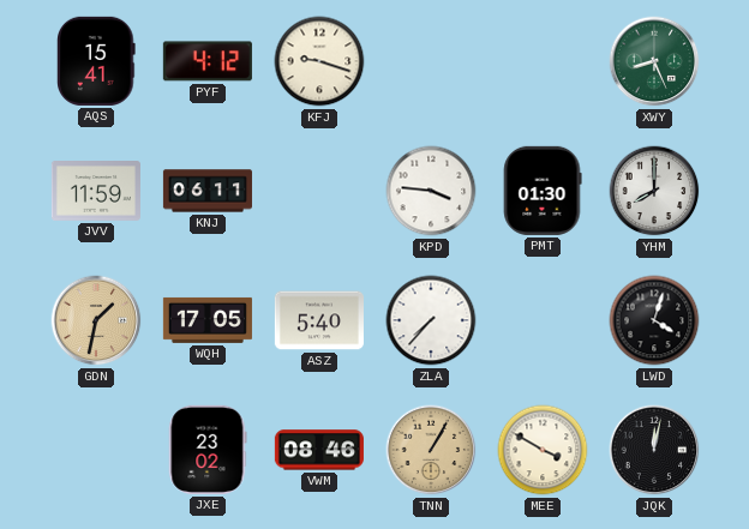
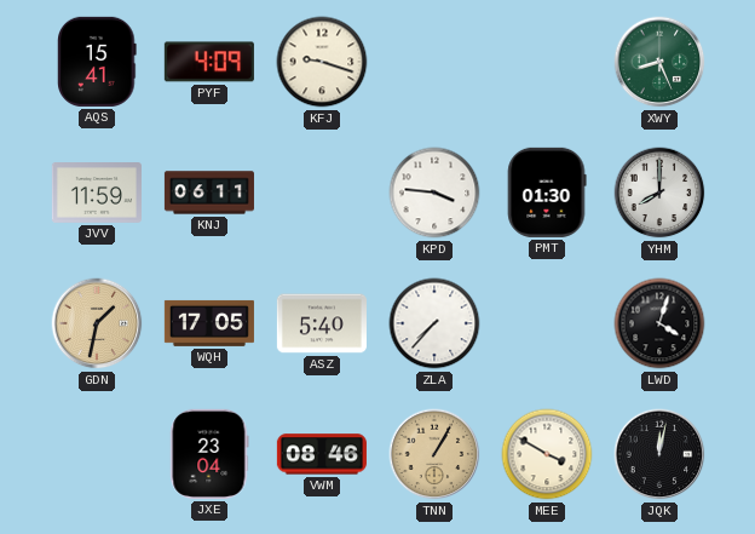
PYF: 4:12 -> 4:09 (209, 62)
JXE: 23:02 -> 23:04 (209, 454)
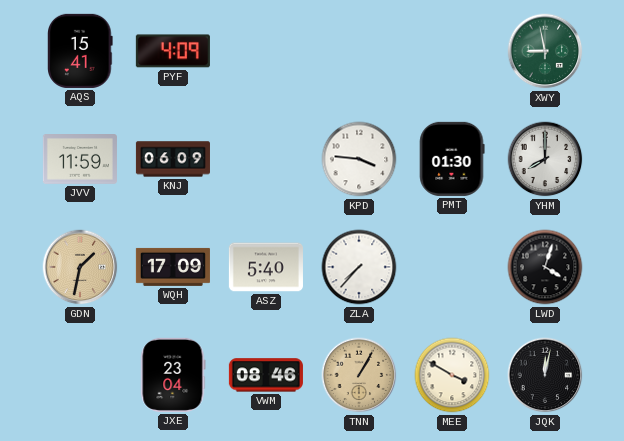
KFJ: 9:18 -> none (322, 62)
XWY: 8:26 -> 8:58 (545, 51)
KNJ: 06:11 -> 06:09 (173, 159)
WQH: 17:05 -> 17:09 (173, 267)
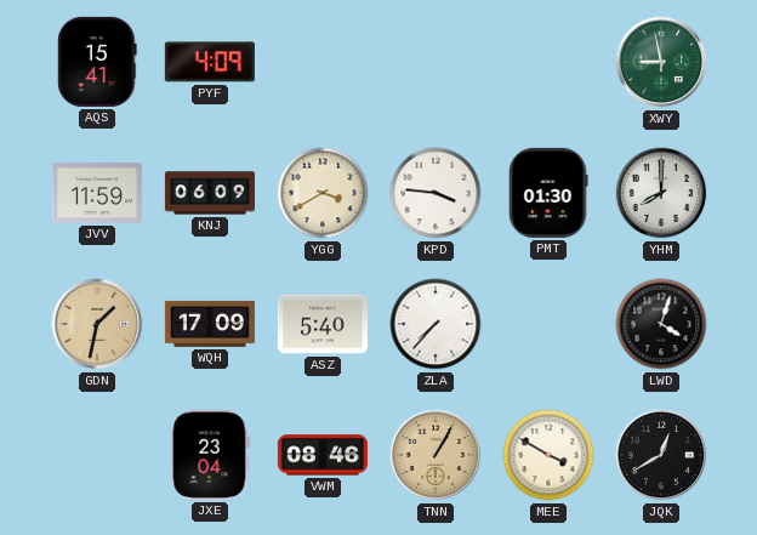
YGG: none -> 3:40 (323, 193)
JQK: 12:02 -> 12:40 (661, 455)
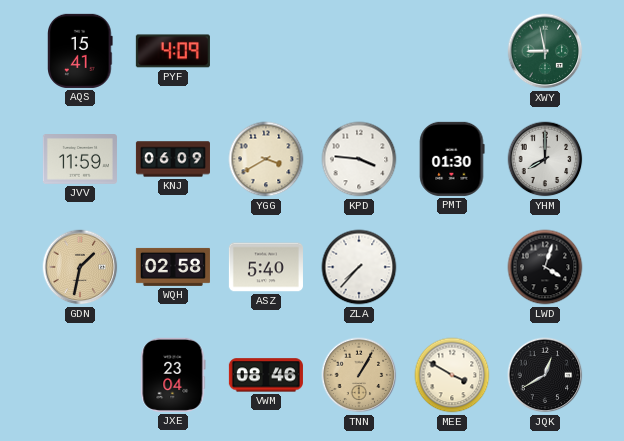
WQH: 17:09 -> 02:58 (173, 267)
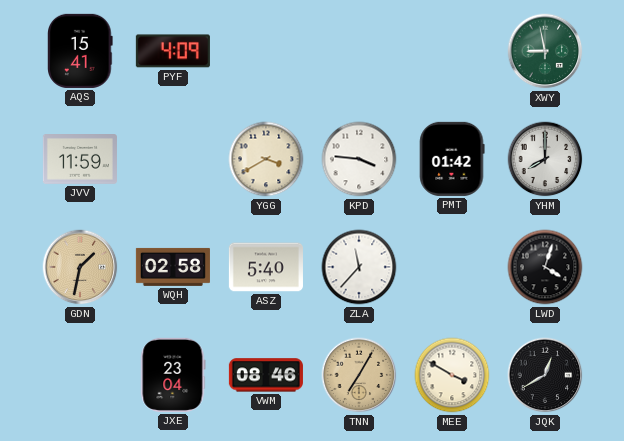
KNJ: 06:09 -> none (173, 159)
PMT: 01:30 -> 01:42 (452, 159)
ZLA: 7:37 -> 11:37 (359, 267)
TNN: 1:05 -> 7:05 (359, 375)
